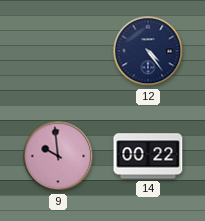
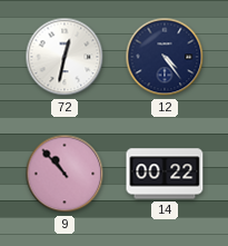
72: none -> 12:32 (65, 57)
9: 9:59 -> 10:53 (65, 174)
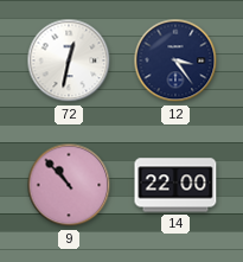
12: 4:24 -> 3:24 (175, 60)
14: 00:22 -> 22:00 (175, 185)
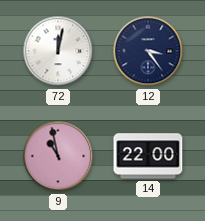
72: 12:32 -> 12:02 (58, 51)
9: 10:53 -> 10:58 (58, 156)
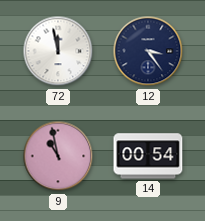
72: 12:02 -> 11:58 (58, 51)
14: 22:00 -> 00:54 (148, 156)
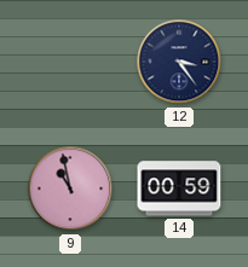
72: 11:58 -> none (58, 51)
14: 00:54 -> 00:59 (179, 188)
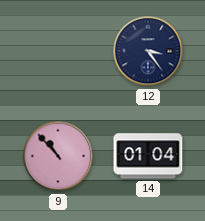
9: 10:58 -> 10:53 (58, 156)
14: 00:59 -> 01:04 (148, 156)
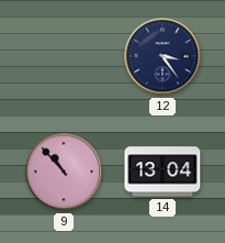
14: 01:04 -> 13:04 (162, 172)
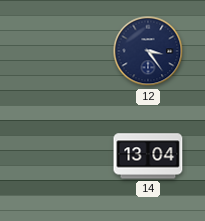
9: 10:53 -> none (64, 172)
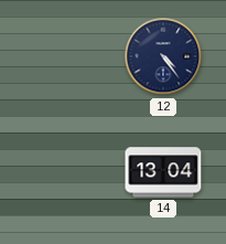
12: 3:24 -> 4:24 (163, 56)
